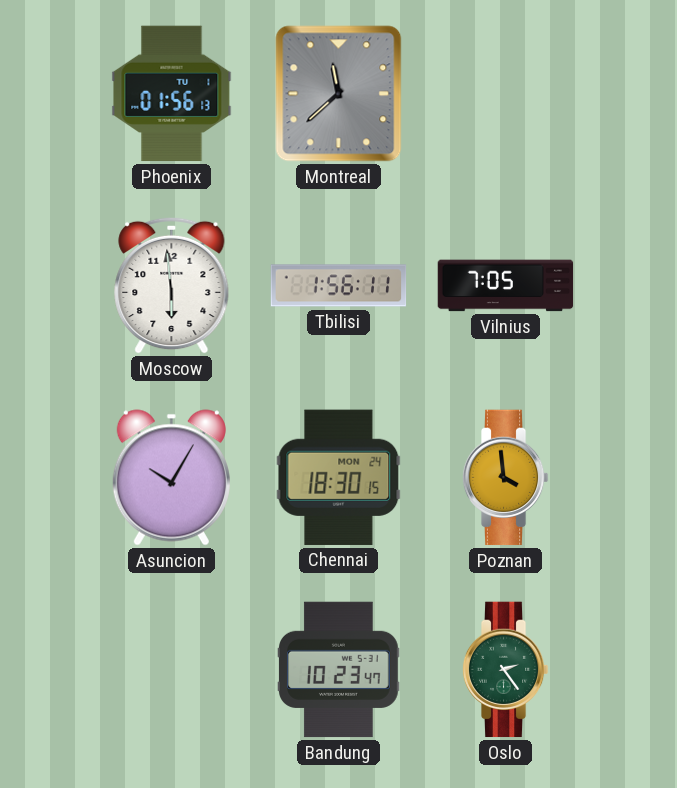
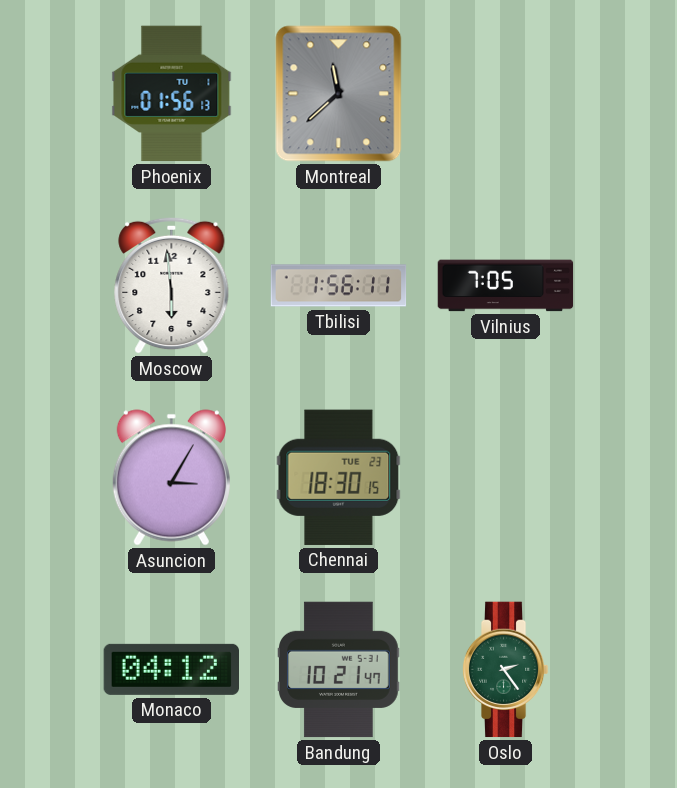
Asuncion: 10:05 -> 3:05 (171, 478)
Chennai date: MON 24 -> TUE 23 (339, 477)
Poznan: 3:59 -> none (505, 478)
Monaco: none -> 04:12 (172, 669)
Bandung: 10:23 -> 10:21 (339, 670)
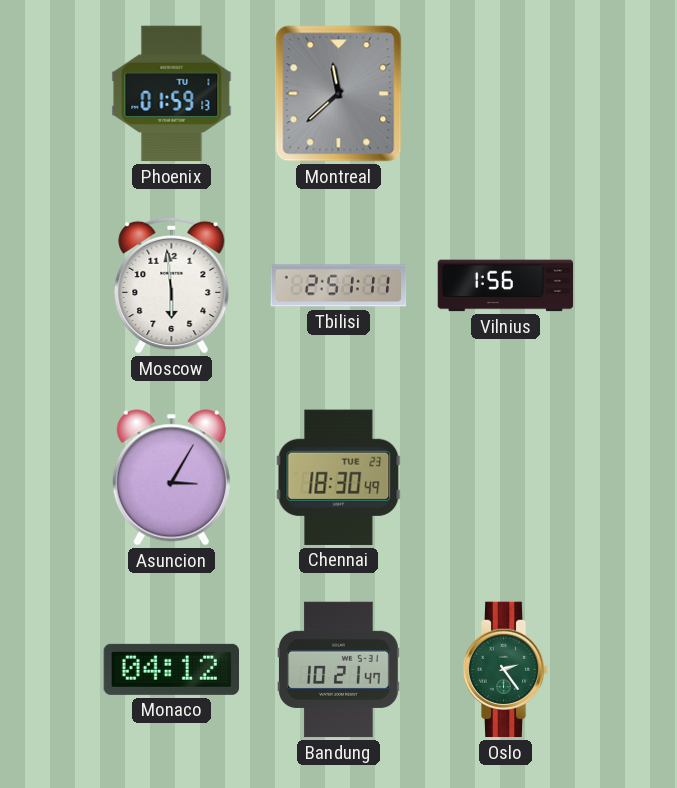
Phoenix: 01:56 -> 01:59 (172, 94)
Tbilisi: 1:56 -> 2:51 (339, 286)
Vilnius: 7:05 -> 1:56 (506, 286)
Chennai: 18:30:15 -> 18:30:49 (339, 477)
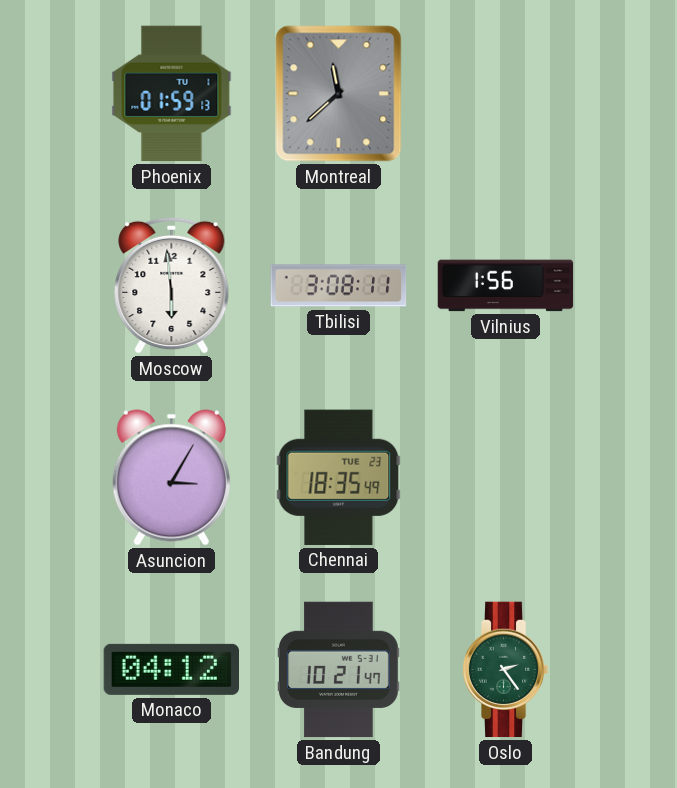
Tbilisi: 2:51 -> 3:08 (339, 286)
Chennai: 18:30 -> 18:35 (339, 477)
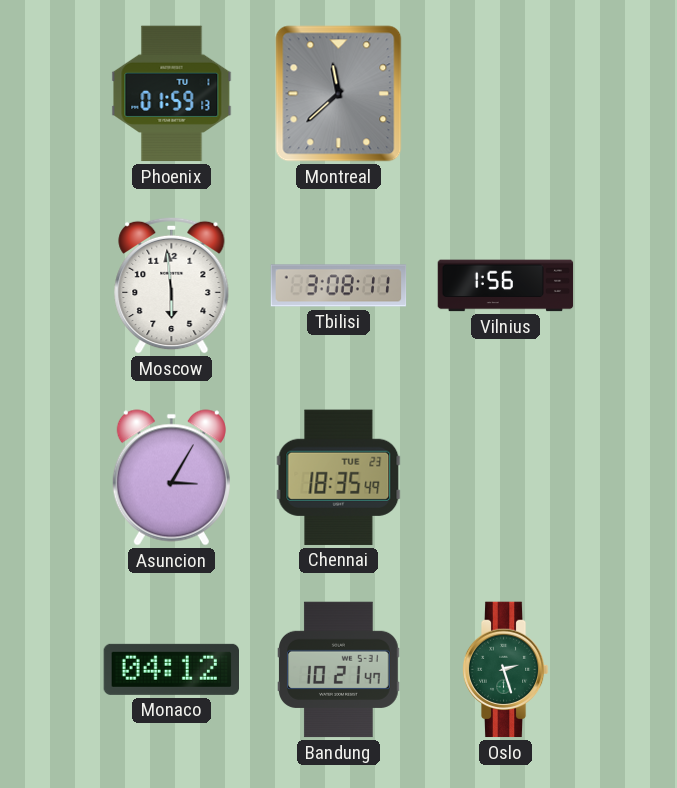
Oslo: 2:24 -> 2:27 (505, 670)
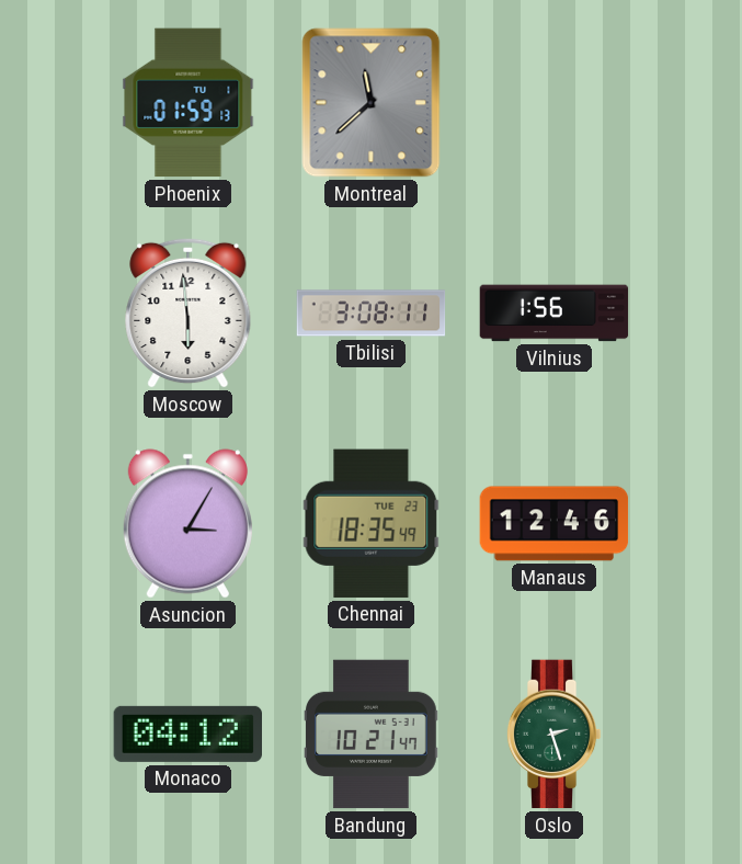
Manaus: none -> 12:46 (555, 524)
